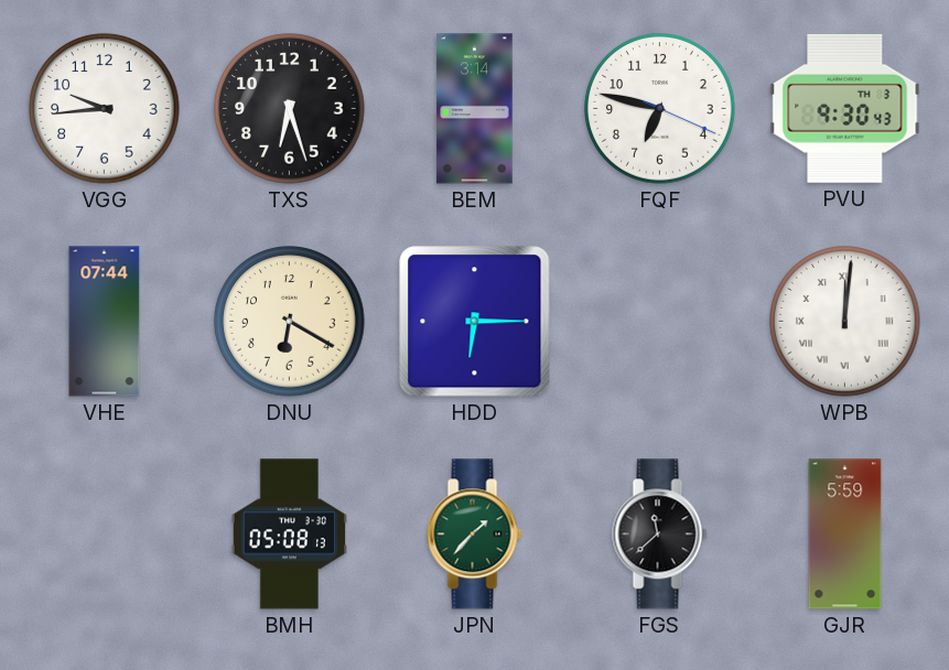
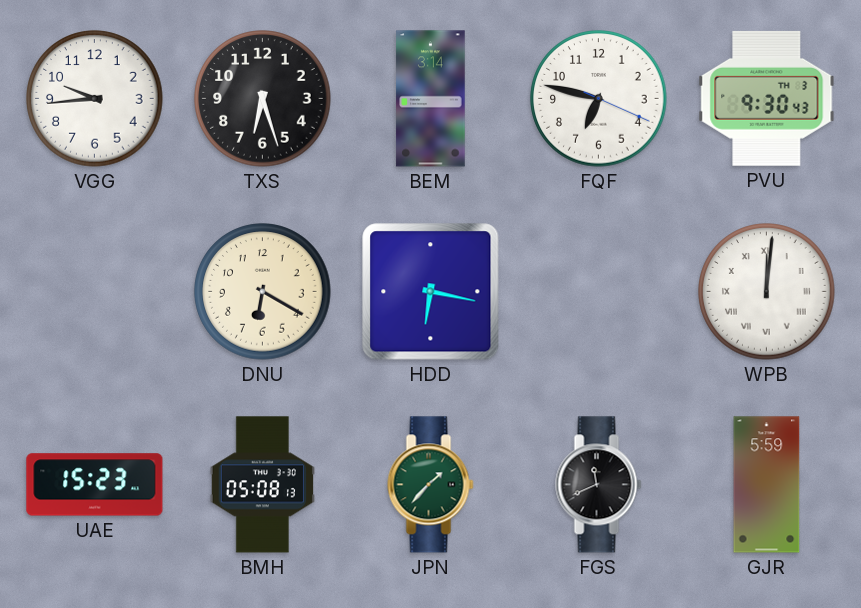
VHE: 07:44 -> none (105, 322)
HDD: 6:15 -> 6:17 (431, 292)
UAE: none -> 15:23 (95, 485)
FGS: 11:38 -> 11:41 (599, 485)
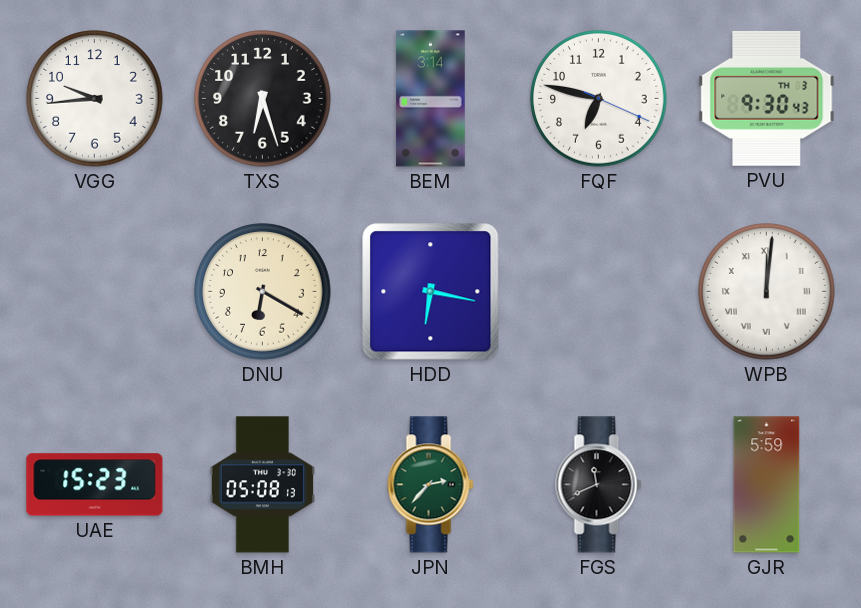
JPN: 1:37 -> 2:37 (431, 485)
